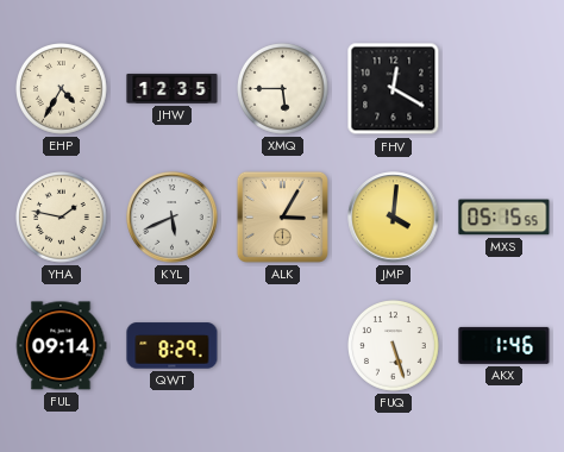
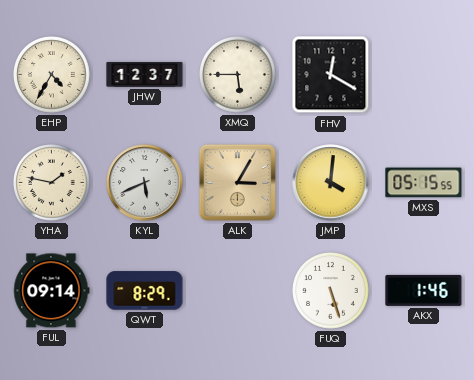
JHW: 12:35 -> 12:37 (145, 74)
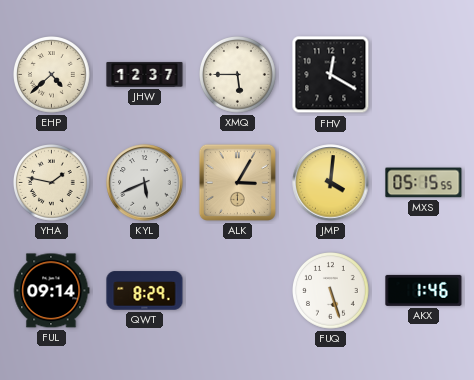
EHP: 4:35 -> 4:38 (52, 75)
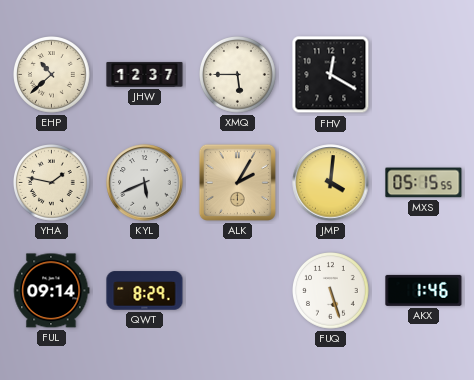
EHP: 4:38 -> 10:38 (52, 75)
ALK: 3:05 -> 2:05 (237, 182)
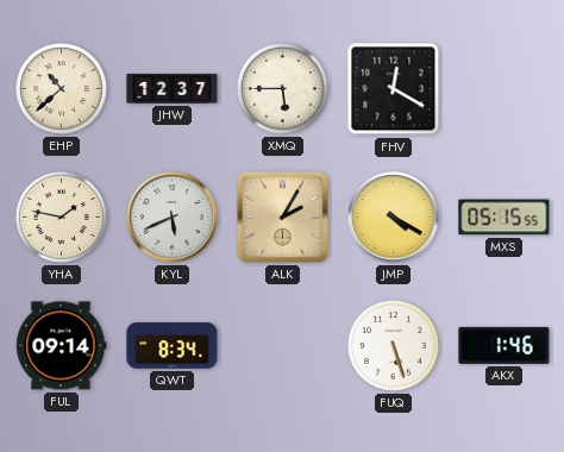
JMP: 4:01 -> 4:20 (394, 218)
QWT: 8:29 -> 8:34 (173, 346)
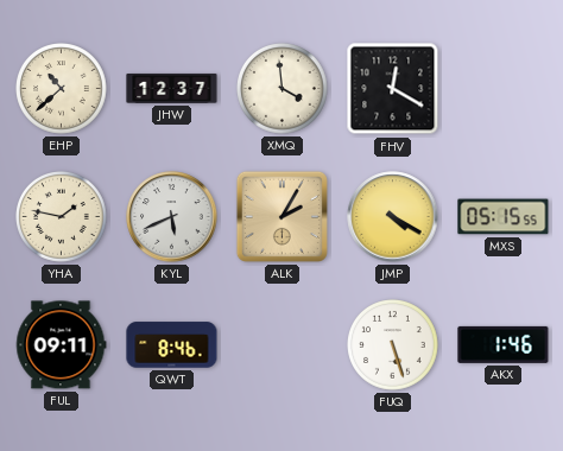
XMQ: 5:45 -> 3:59 (283, 89)
FUL: 09:14 -> 09:11 (62, 345)
QWT: 8:34 -> 8:46 (172, 345)
